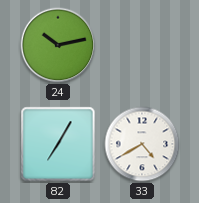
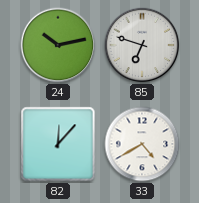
85: none -> 6:48 (142, 45)
82: 7:05 -> 12:07 (58, 144)
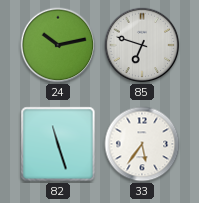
82: 12:07 -> 11:27 (58, 144)
33: 4:40 -> 5:36 (142, 144)
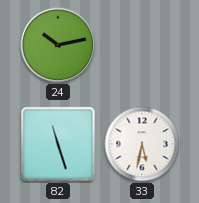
85: 6:48 -> none (142, 45)
33: 5:36 -> 5:32 (142, 144)
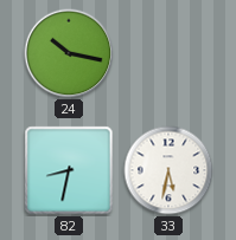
24: 10:13 -> 10:17 (69, 53)
82: 11:27 -> 8:32 (69, 170)
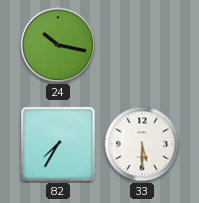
82: 8:32 -> 7:35 (58, 144)
33: 5:32 -> 5:30 (142, 144)
